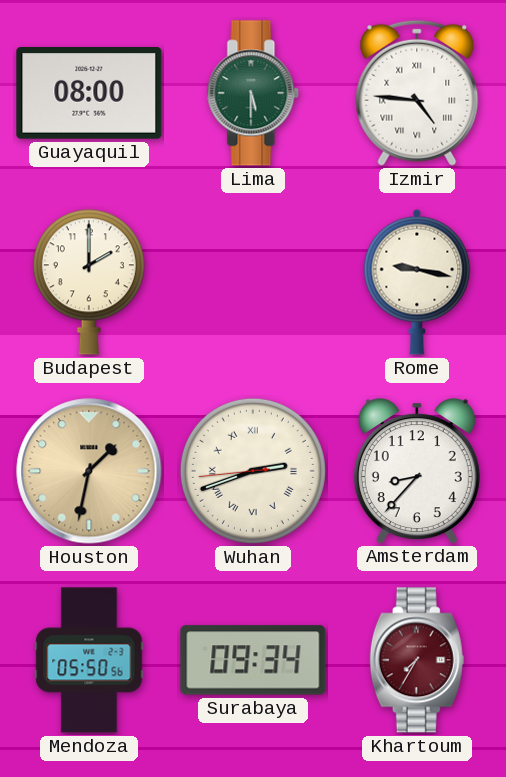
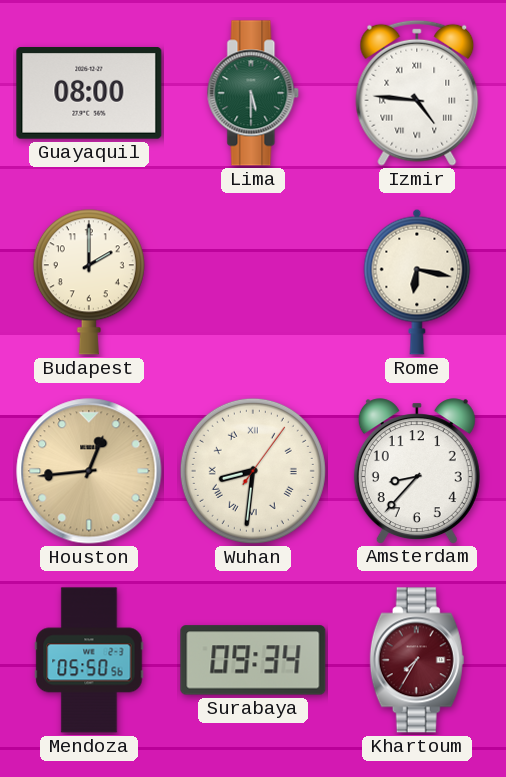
Rome: 9:17 -> 6:17 (417, 282)
Houston: 1:32 -> 12:44 (89, 471)
Wuhan: 2:41 -> 8:31 (253, 471)
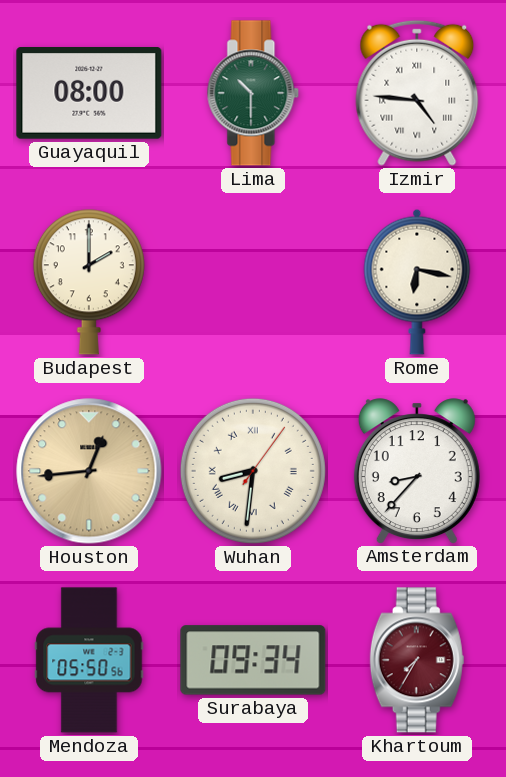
Lima: 5:30 -> 10:30 (253, 93)
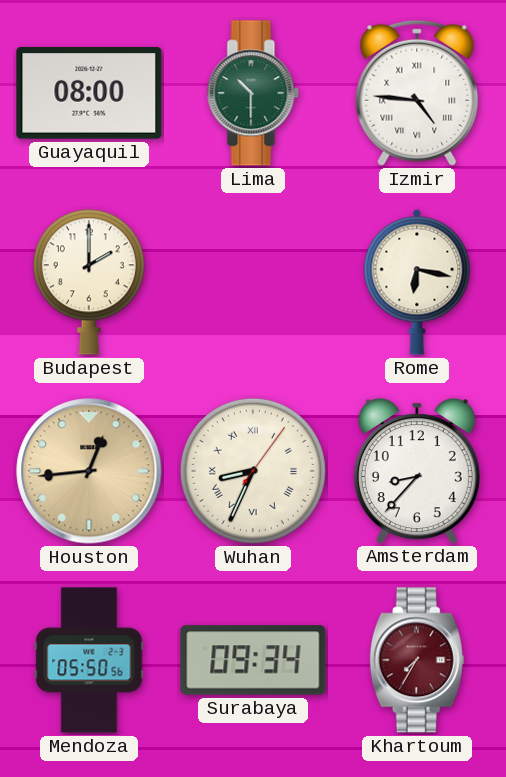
Wuhan: 8:31 -> 8:34 (253, 471)
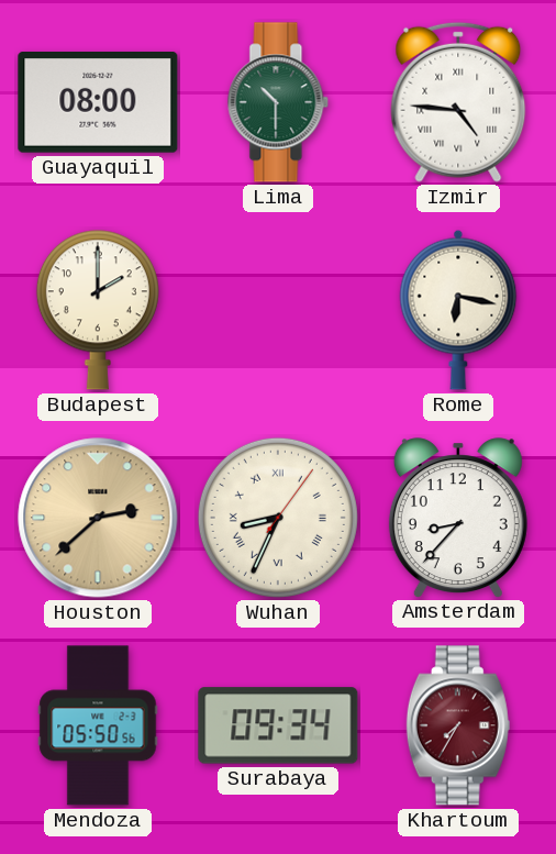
Houston: 12:44 -> 2:38 (98, 518)
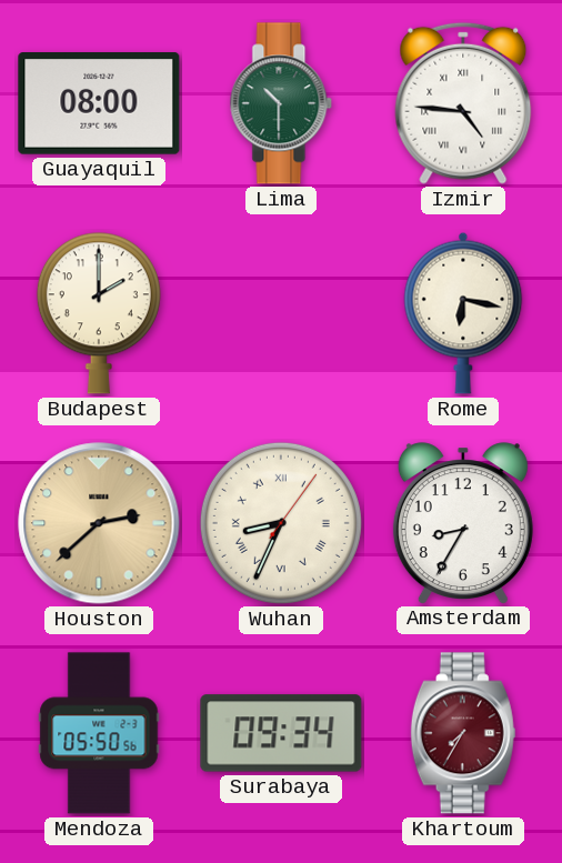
Amsterdam: 8:37 -> 8:35 (463, 523)
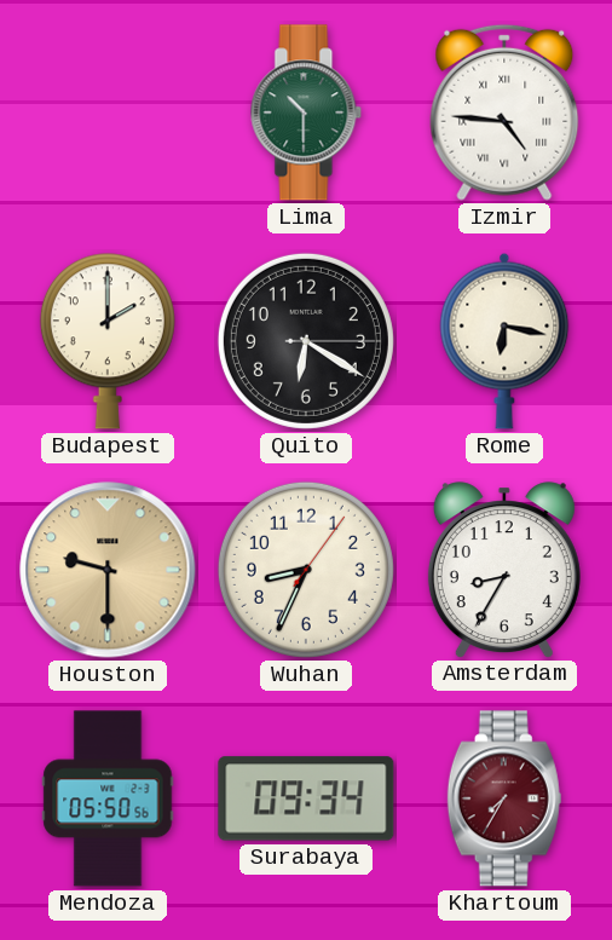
Guayaquil: 08:00 -> none (99, 104)
Quito: none -> 6:20 (306, 341)
Houston: 2:38 -> 9:30 (108, 570)
Wuhan numerals: Roman -> Arabic (306, 570)
